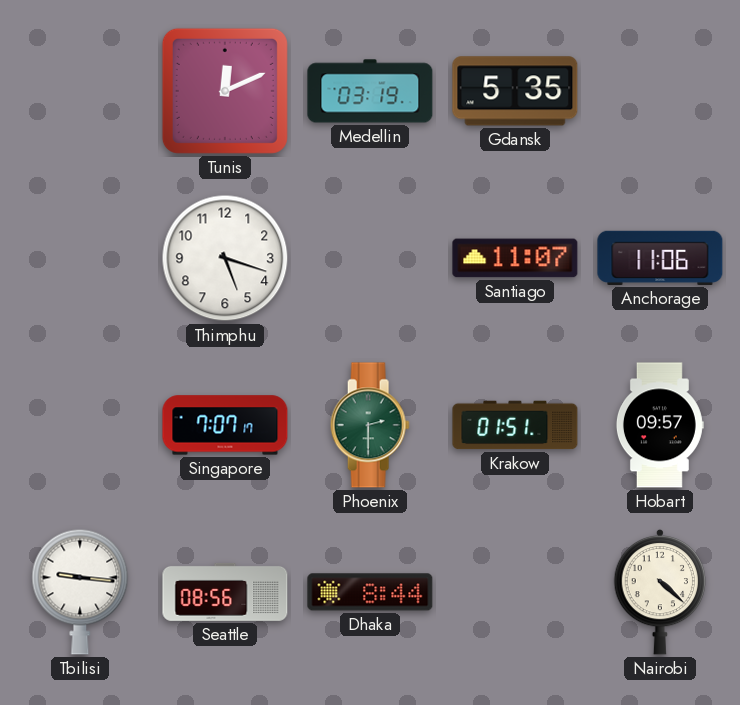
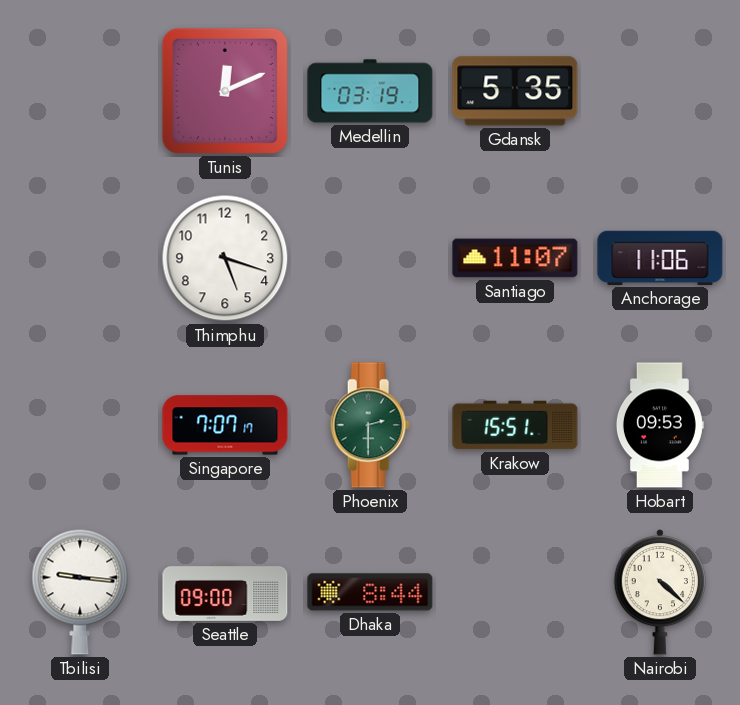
Krakow: 01:51 -> 15:51 (515, 425)
Hobart: 09:57 -> 09:53 (659, 425)
Seattle: 08:56 -> 09:00 (225, 592)
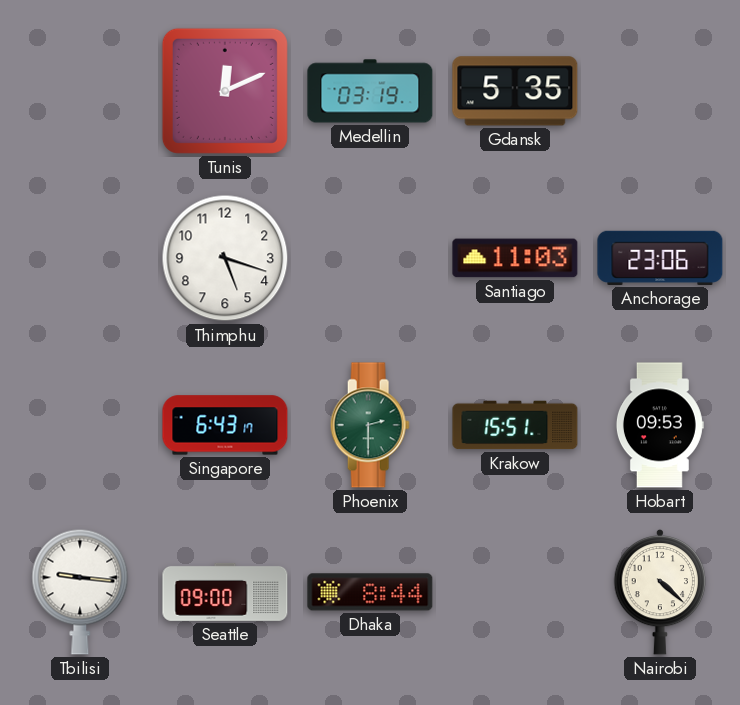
Santiago: 11:07 -> 11:03 (515, 258)
Anchorage: 11:06 -> 23:06 (660, 258)
Singapore: 7:07 -> 6:43 (225, 425)
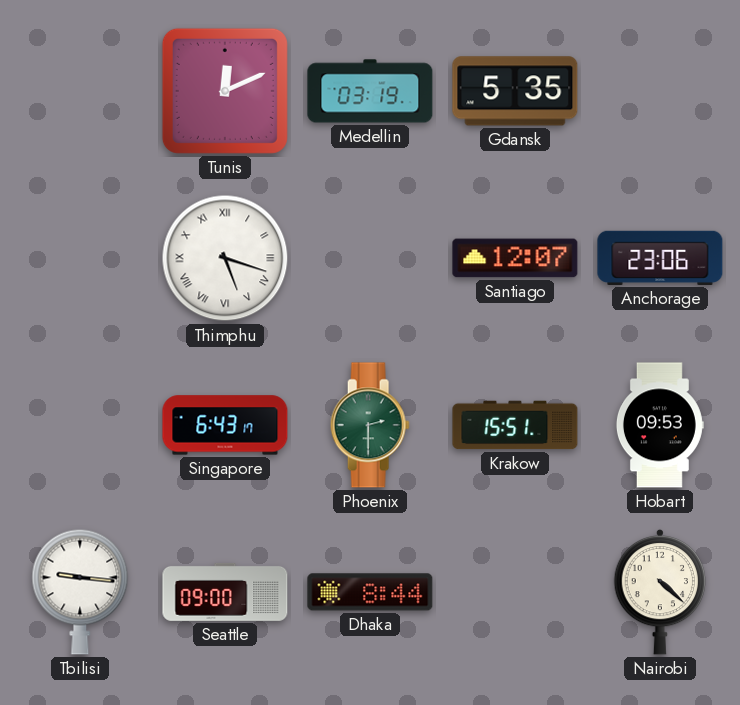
Thimphu numerals: Arabic -> Roman (225, 258)
Santiago: 11:03 -> 12:07 (515, 258)
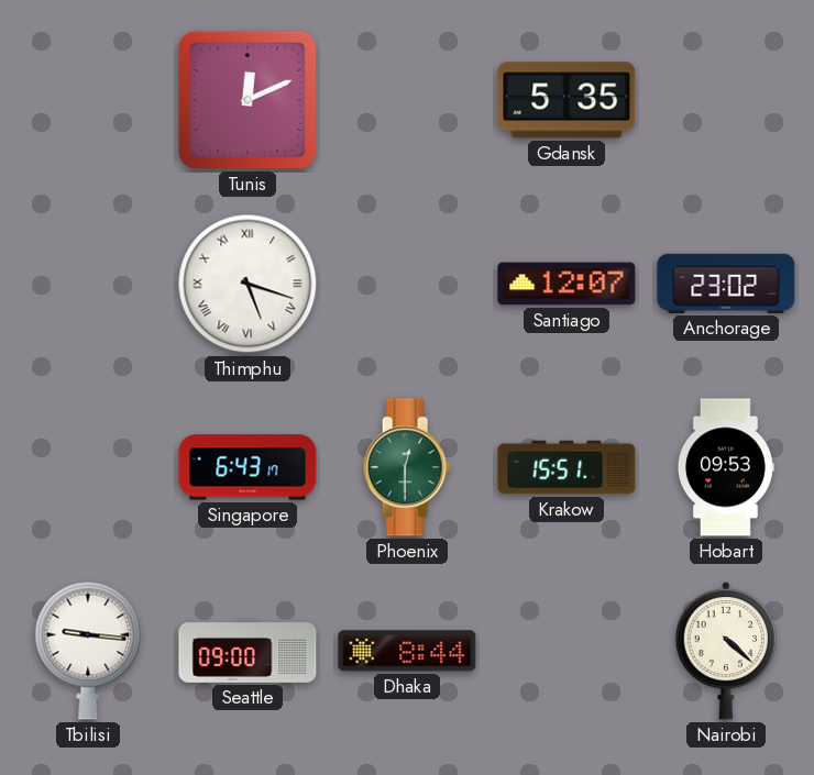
Medellin: 03:19 -> none (370, 91)
Anchorage: 23:06 -> 23:02 (726, 284)
Phoenix: 2:30 -> 12:30 (407, 467)
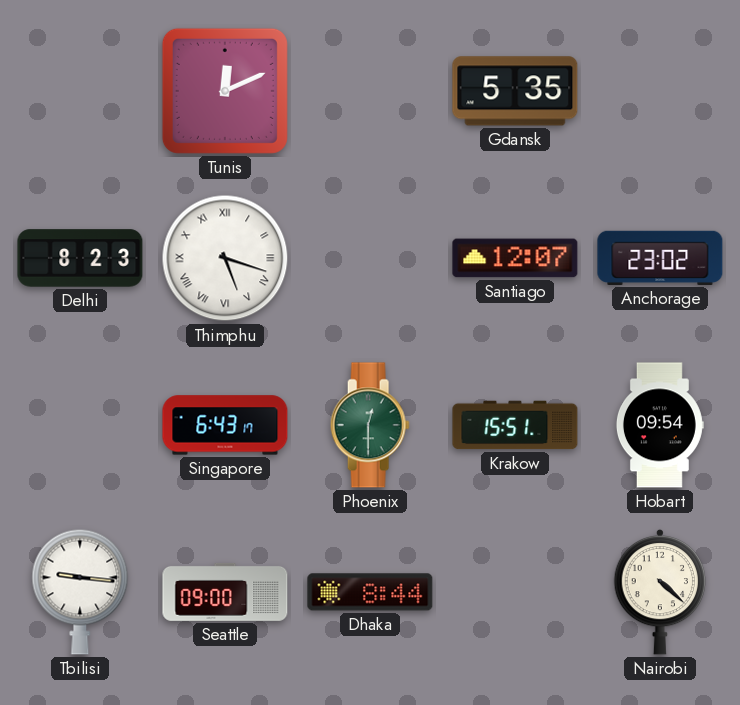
Delhi: none -> 8:23 (80, 258)
Hobart: 09:53 -> 09:54 (659, 425)
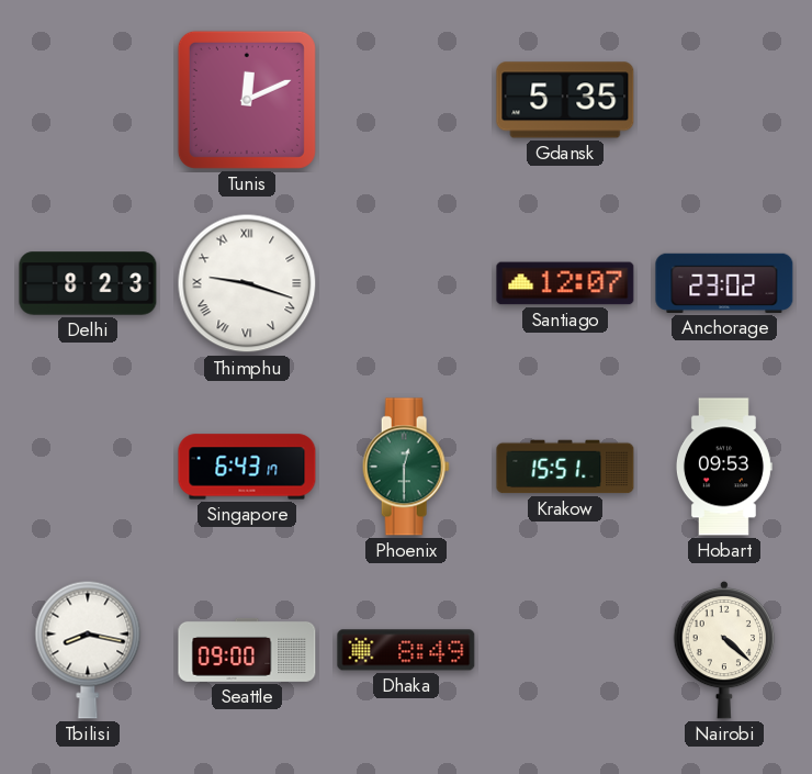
Thimphu: 5:18 -> 9:18 (247, 283)
Hobart: 09:54 -> 09:53 (723, 467)
Tbilisi: 9:16 -> 8:17 (88, 650)
Dhaka: 8:44 -> 8:49 (406, 650)
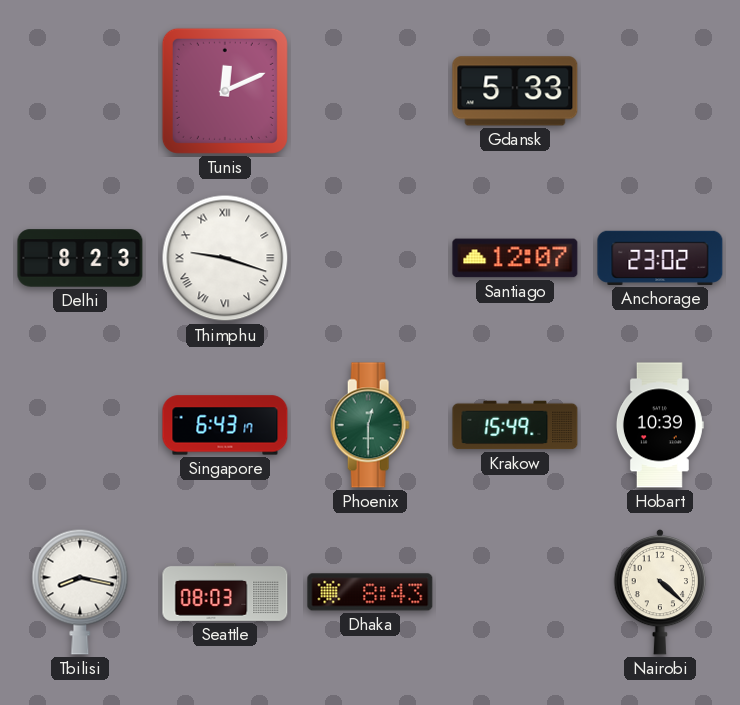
Gdansk: 5:35 -> 5:33 (515, 91)
Krakow: 15:51 -> 15:49 (515, 425)
Hobart: 09:53 -> 10:39 (659, 425)
Seattle: 09:00 -> 08:03 (225, 592)
Dhaka: 8:49 -> 8:43 (370, 592)
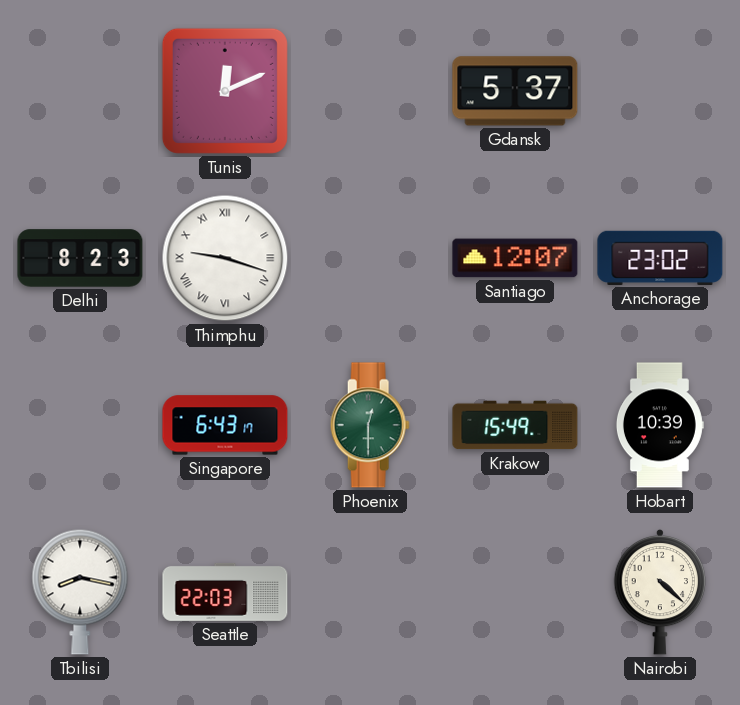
Gdansk: 5:33 -> 5:37 (515, 91)
Seattle: 08:03 -> 22:03 (225, 592)
Dhaka: 8:43 -> none (370, 592)
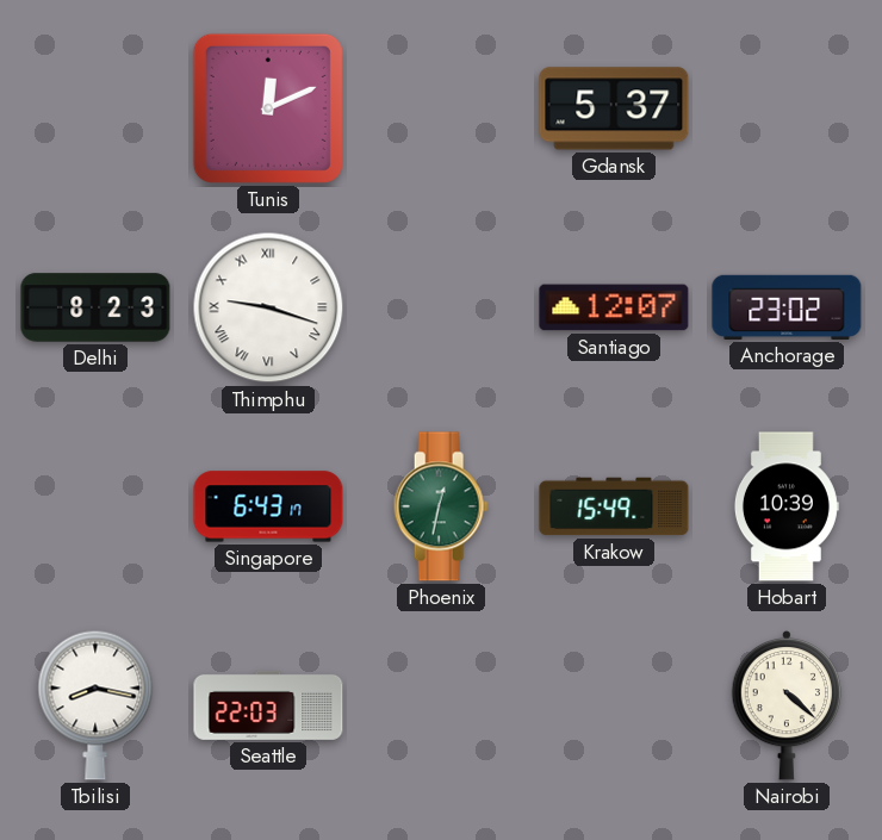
Phoenix: 12:30 -> 12:32 (441, 506)
